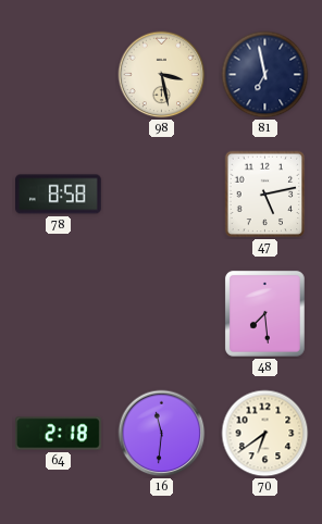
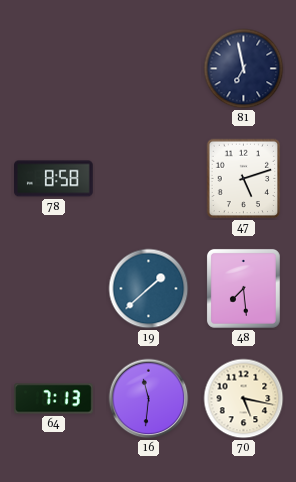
98: 3:28 -> none (162, 75)
47: 5:13 -> 5:12 (244, 179)
19: none -> 1:38 (149, 289)
64: 2:18 -> 7:13 (54, 399)
70: 6:39 -> 5:17 (244, 399)
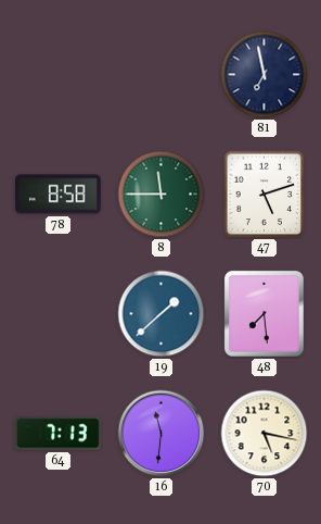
8: none -> 11:45 (162, 195)
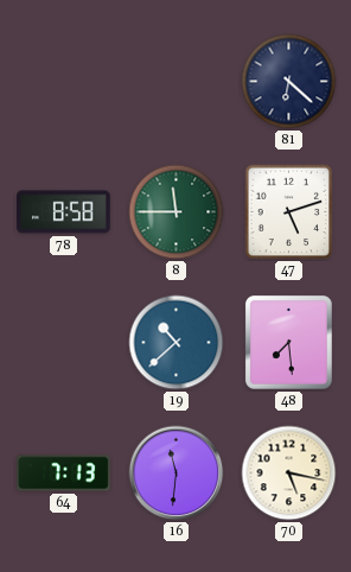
81: 6:58 -> 6:22 (289, 82)
19: 1:38 -> 10:38 (177, 343)
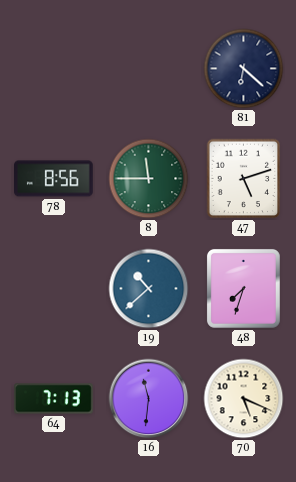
78: 8:58 -> 8:56 (54, 179)
48: 7:29 -> 7:33 (243, 288)
70: 5:17 -> 5:19 (244, 399)
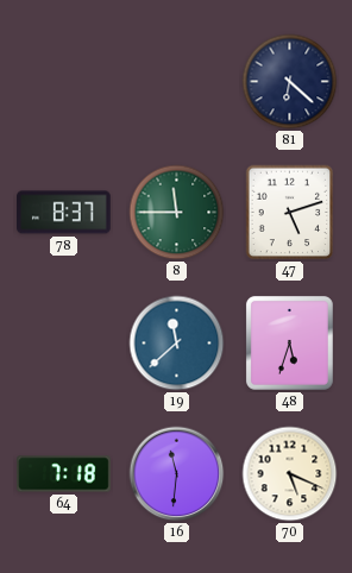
78: 8:56 -> 8:37 (64, 213)
19: 10:38 -> 11:38 (177, 344)
48: 7:33 -> 5:33 (289, 342)
64: 7:13 -> 7:18 (64, 474)
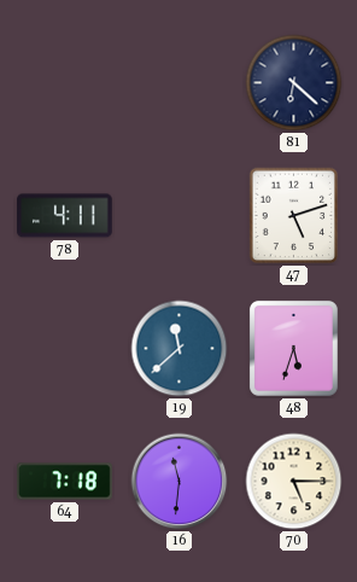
78: 8:37 -> 4:11 (65, 216)
8: 11:45 -> none (177, 213)
70: 5:19 -> 5:15 (294, 482)
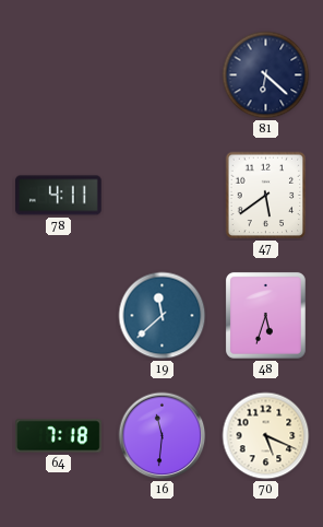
47: 5:12 -> 5:39 (266, 196)
70: 5:15 -> 5:19 (266, 436)
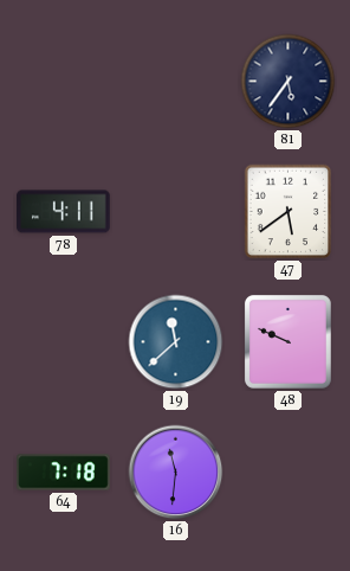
81: 6:22 -> 5:36 (289, 82)
48: 5:33 -> 9:49 (287, 341)
70: 5:19 -> none (266, 436)
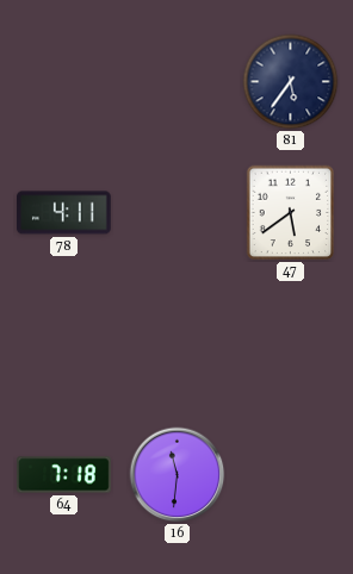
19: 11:38 -> none (176, 342)
48: 9:49 -> none (287, 341)
